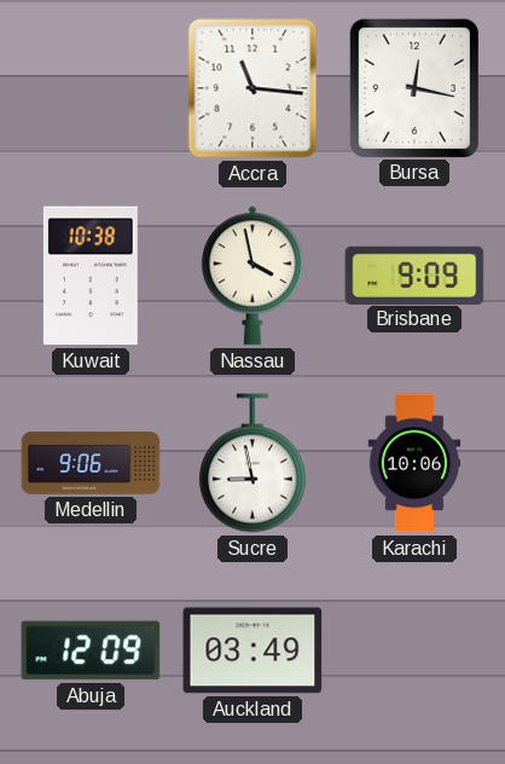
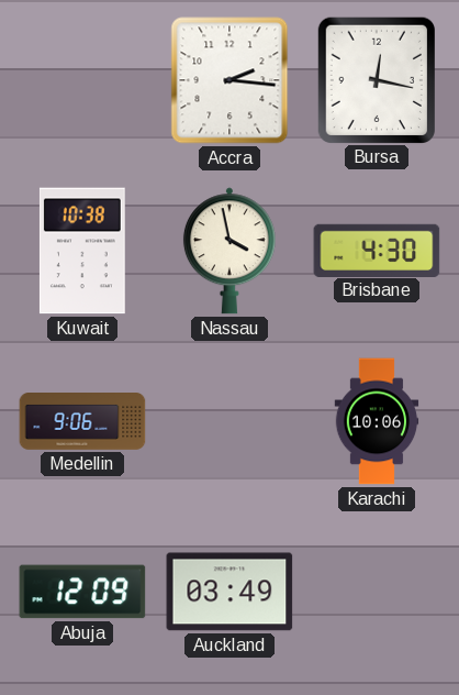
Accra: 11:16 -> 2:16 (229, 80)
Brisbane: 9:09 -> 4:30 (377, 250)
Sucre: 8:58 -> none (254, 463)
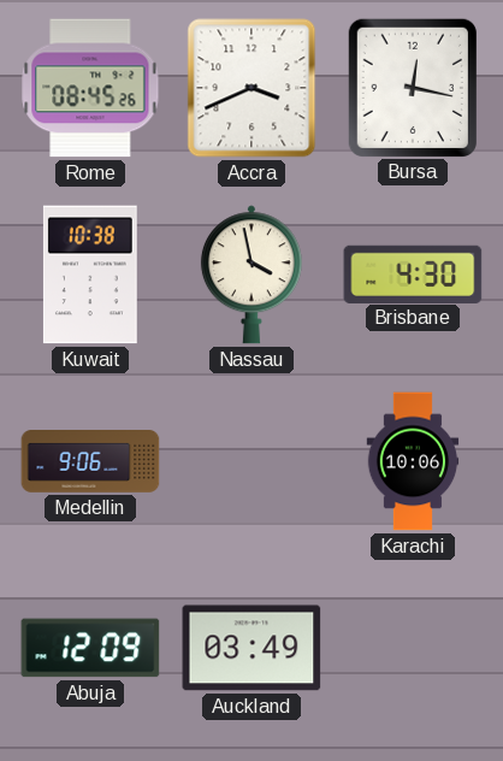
Rome: none -> 08:45 (90, 88)
Accra: 2:16 -> 3:41 (251, 88)
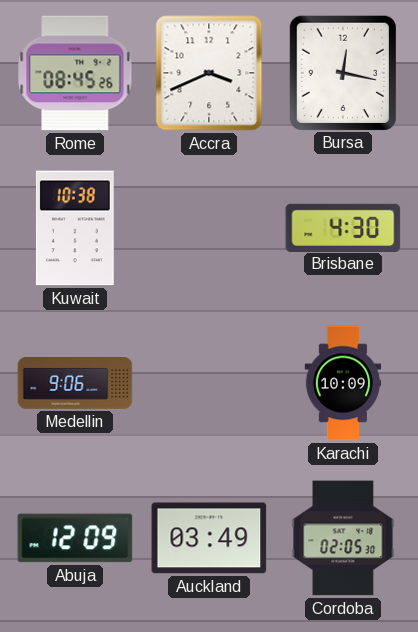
Nassau: 3:58 -> none (251, 275)
Karachi: 10:06 -> 10:09 (343, 383)
Cordoba: none -> 02:05 (343, 538)
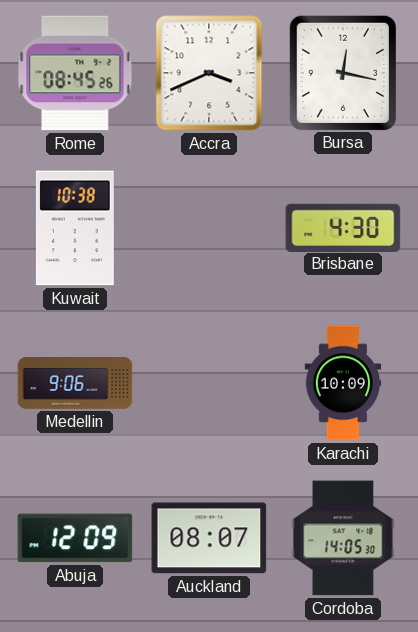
Auckland: 03:49 -> 08:07 (209, 538)
Cordoba: 02:05 -> 14:05 (343, 538)
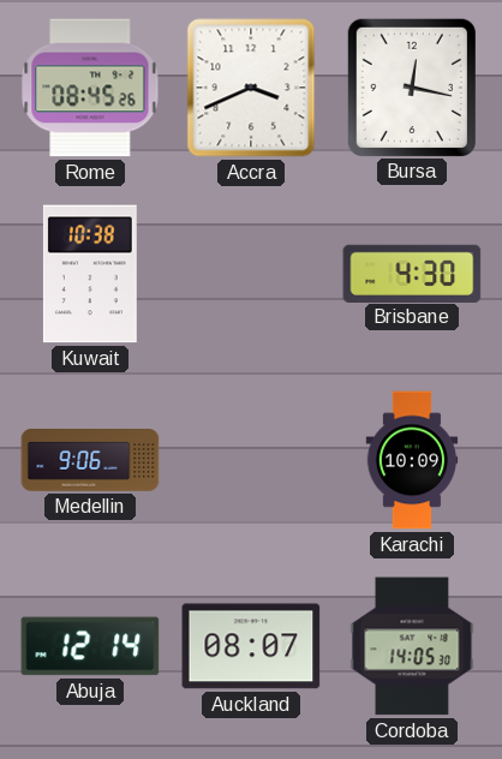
Abuja: 12:09 -> 12:14 (90, 646)
